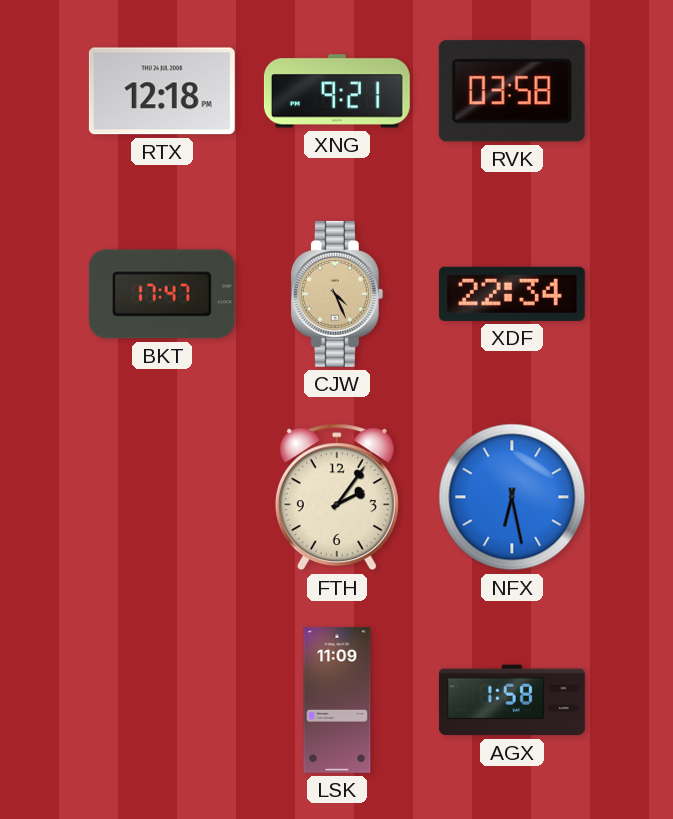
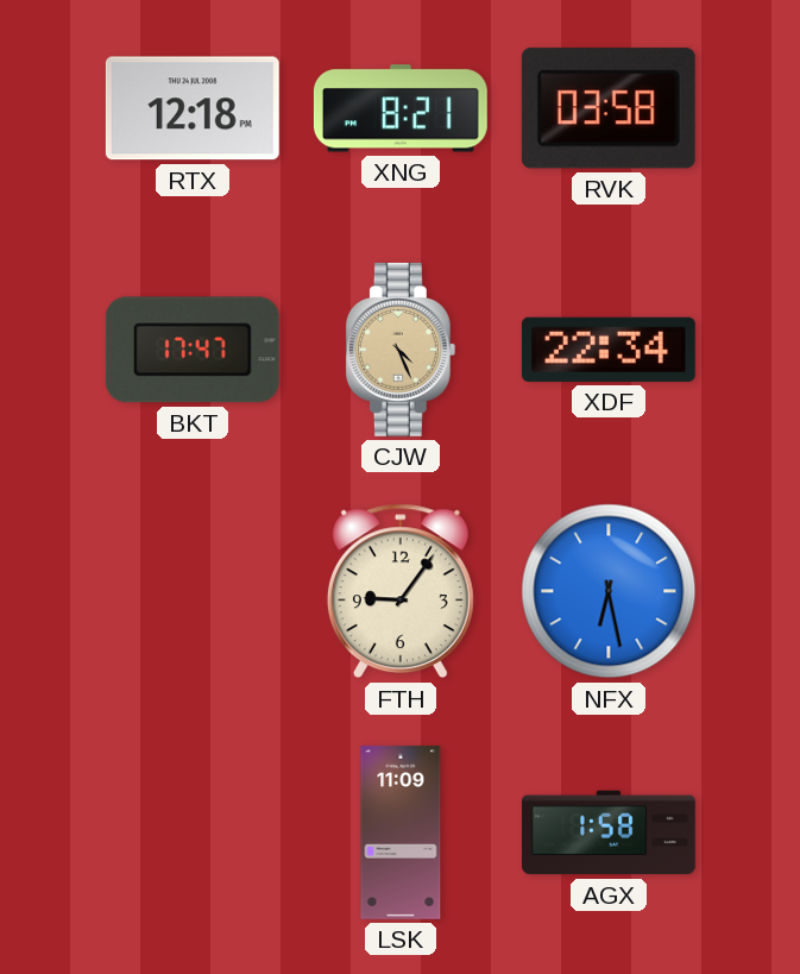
XNG: 9:21 -> 8:21 (401, 108)
FTH: 2:06 -> 9:06 (401, 591)
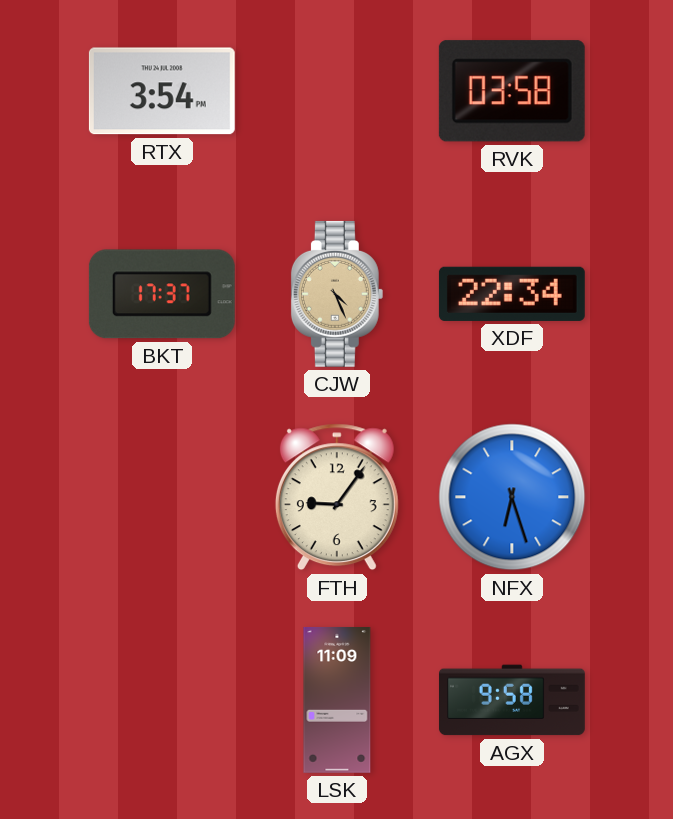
RTX: 12:18 -> 3:54 (162, 91)
XNG: 8:21 -> none (401, 108)
BKT: 17:47 -> 17:37 (162, 294)
NFX: 6:28 -> 6:27 (512, 497)
AGX: 1:58 -> 9:58 (512, 700)
